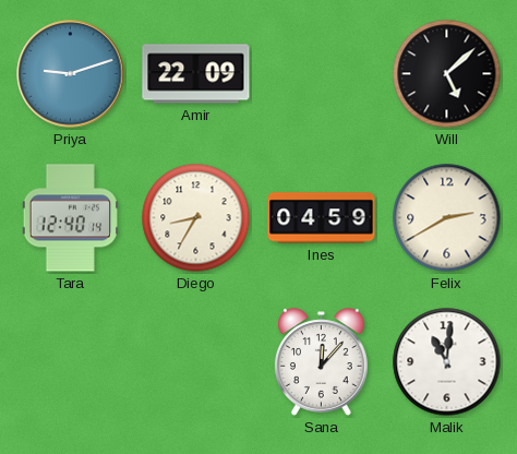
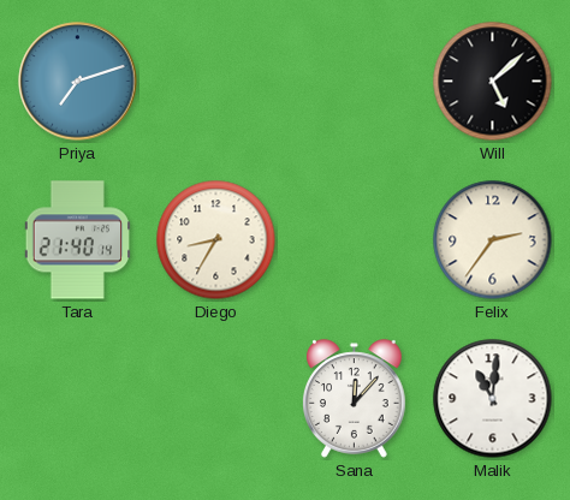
Priya: 9:12 -> 7:12 (78, 82)
Amir: 22:09 -> none (196, 74)
Tara: 12:40 -> 21:40 (77, 240)
Ines: 04:59 -> none (322, 218)
Felix: 2:40 -> 2:36 (493, 240)
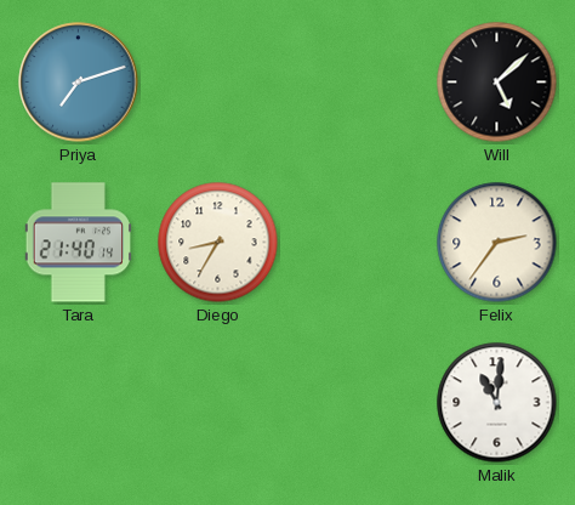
Sana: 12:07 -> none (355, 399)
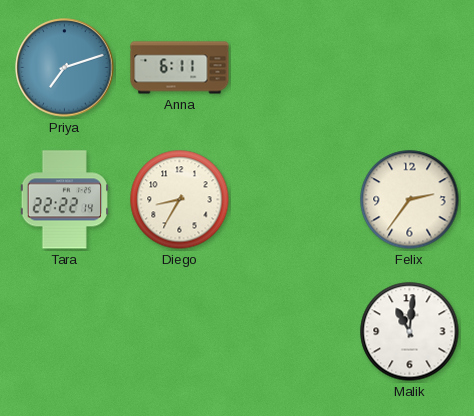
Anna: none -> 6:11 (180, 68)
Will: 5:08 -> none (497, 83)
Tara: 21:40 -> 22:22 (64, 200)
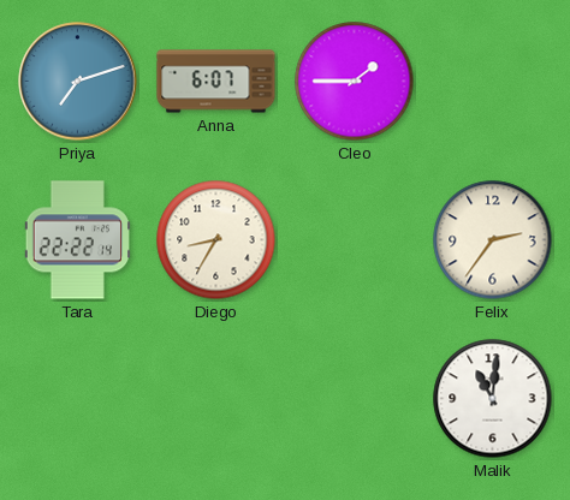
Anna: 6:11 -> 6:07 (216, 82)
Cleo: none -> 1:45 (355, 82)
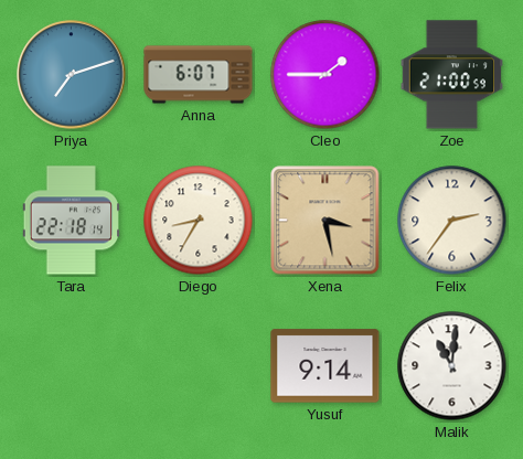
Zoe: none -> 21:00 (451, 75)
Tara: 22:22 -> 22:18 (71, 221)
Xena: none -> 3:28 (325, 221)
Yusuf: none -> 9:14 (325, 366)
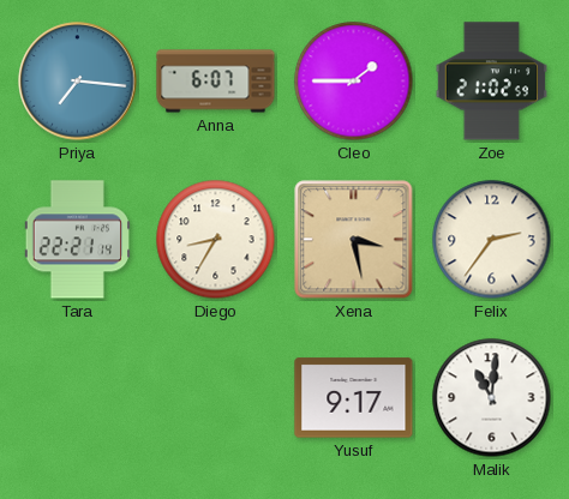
Priya: 7:12 -> 7:16 (78, 82)
Zoe: 21:00 -> 21:02 (491, 82)
Tara: 22:18 -> 22:21 (77, 240)
Yusuf: 9:14 -> 9:17 (354, 398)
